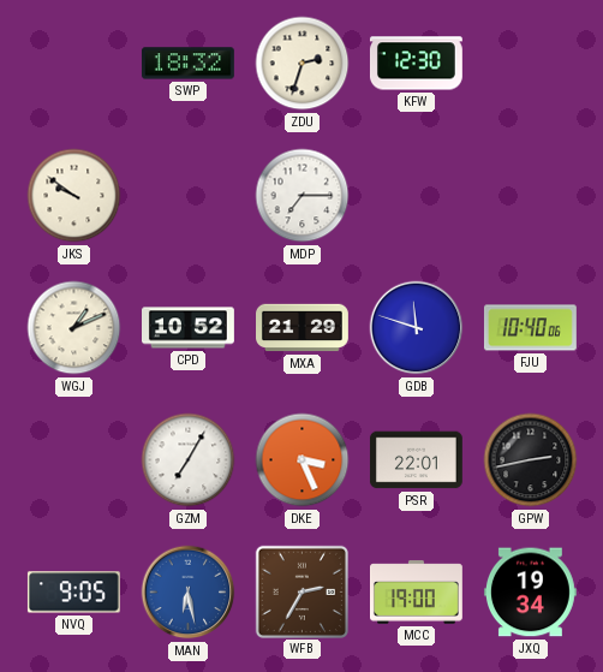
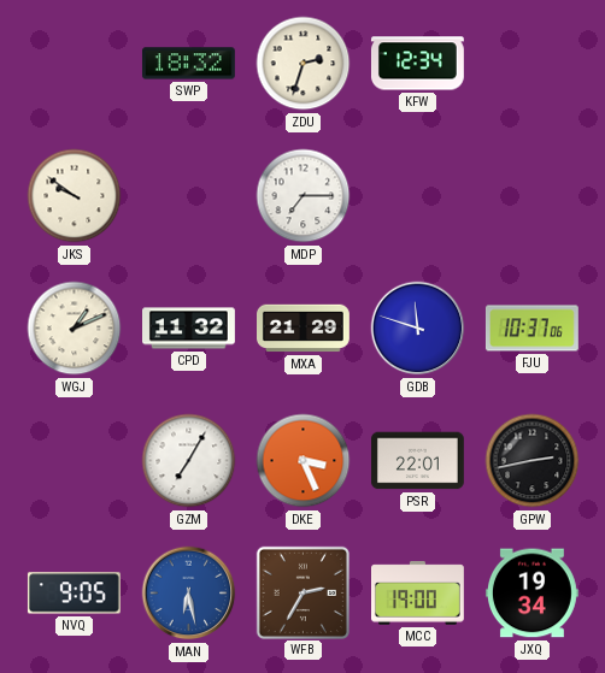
KFW: 12:30 -> 12:34 (417, 64)
CPD: 10:52 -> 11:32 (189, 329)
FJU: 10:40 -> 10:37 (531, 329)
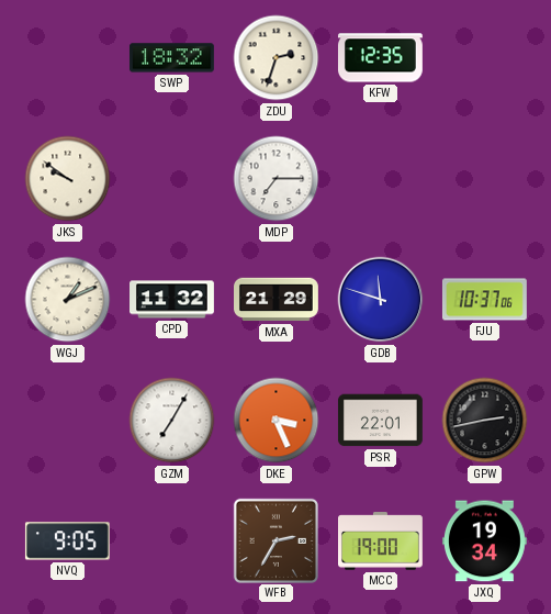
KFW: 12:34 -> 12:35 (380, 58)
MAN: 6:28 -> none (189, 594)
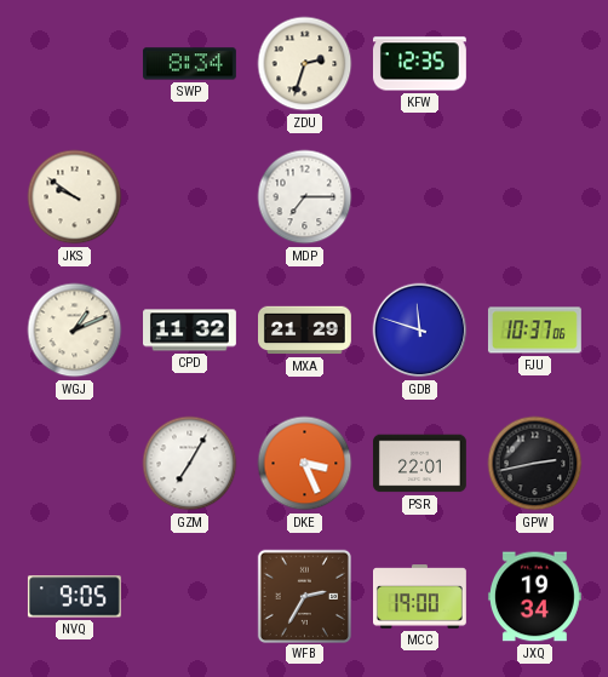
SWP: 18:32 -> 8:34 (189, 64)
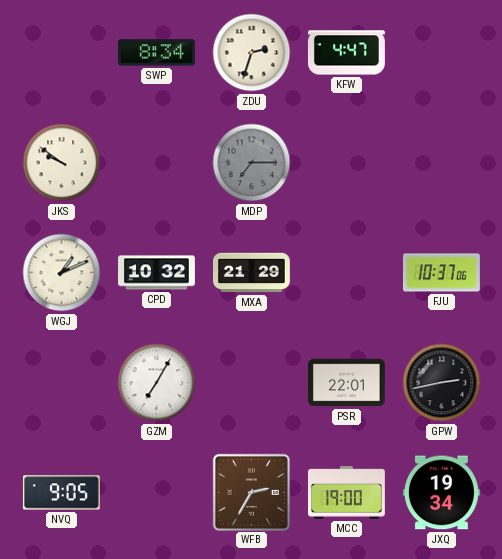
KFW: 12:35 -> 4:47 (346, 53)
MDP dial: white -> grey (252, 163)
CPD: 11:32 -> 10:32 (157, 273)
GDB: 11:48 -> none (420, 331)
DKE: 3:26 -> none (305, 464)
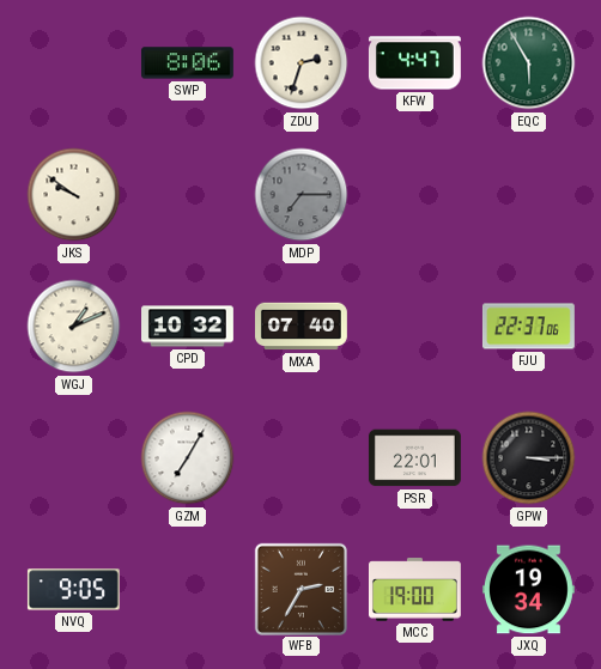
SWP: 8:34 -> 8:06 (187, 63)
EQC: none -> 5:55 (529, 63)
MXA: 21:29 -> 07:40 (302, 327)
FJU: 10:37 -> 22:37 (528, 327)
GPW: 2:43 -> 3:15 (529, 458)
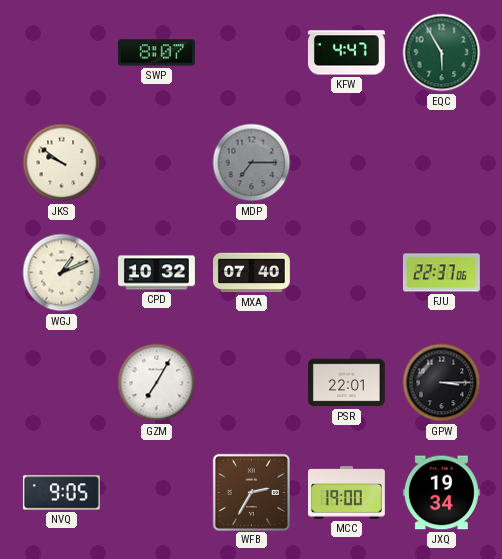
SWP: 8:06 -> 8:07 (156, 53)
ZDU: 2:33 -> none (302, 63)
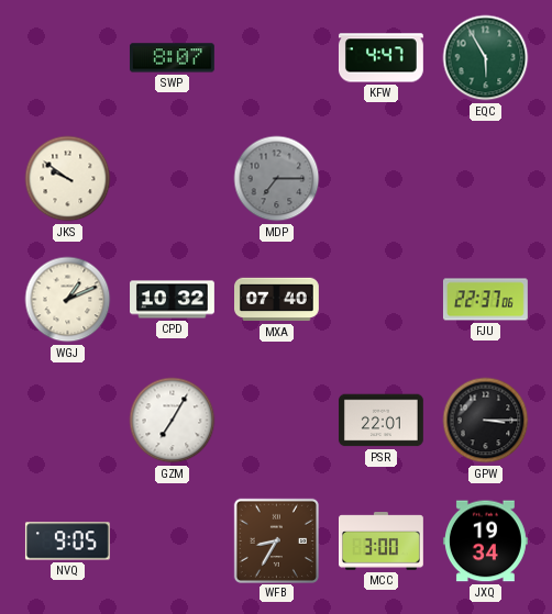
WFB: 2:35 -> 8:35 (276, 540)
MCC: 19:00 -> 3:00 (382, 542)
